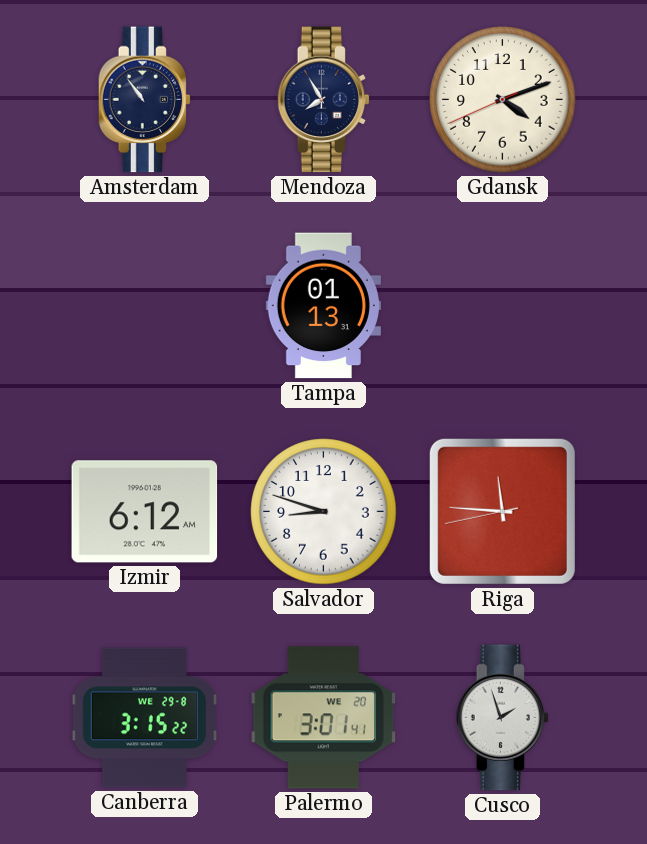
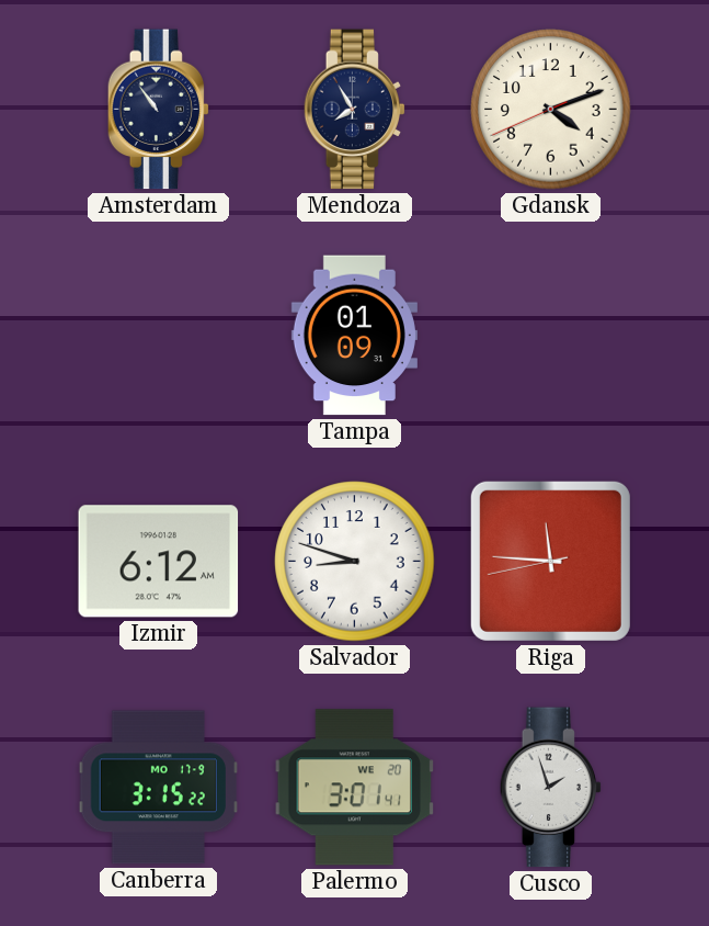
Tampa: 01:13 -> 01:09 (354, 336)
Canberra date: WE 29-8 -> MO 17-9 (159, 788)
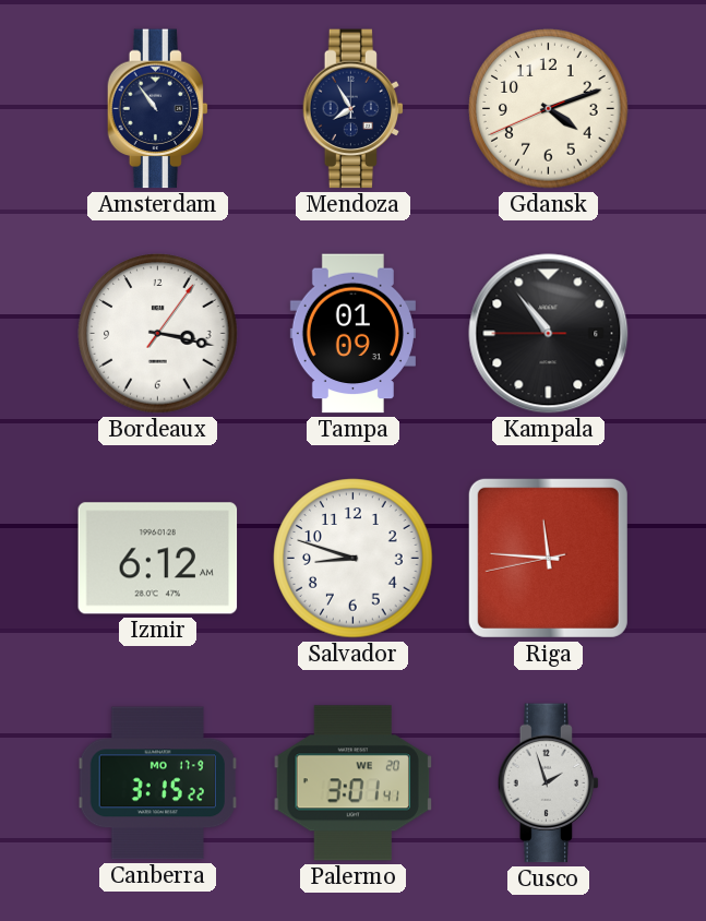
Bordeaux: none -> 3:17 (158, 334)
Kampala: none -> 10:53 (549, 334)
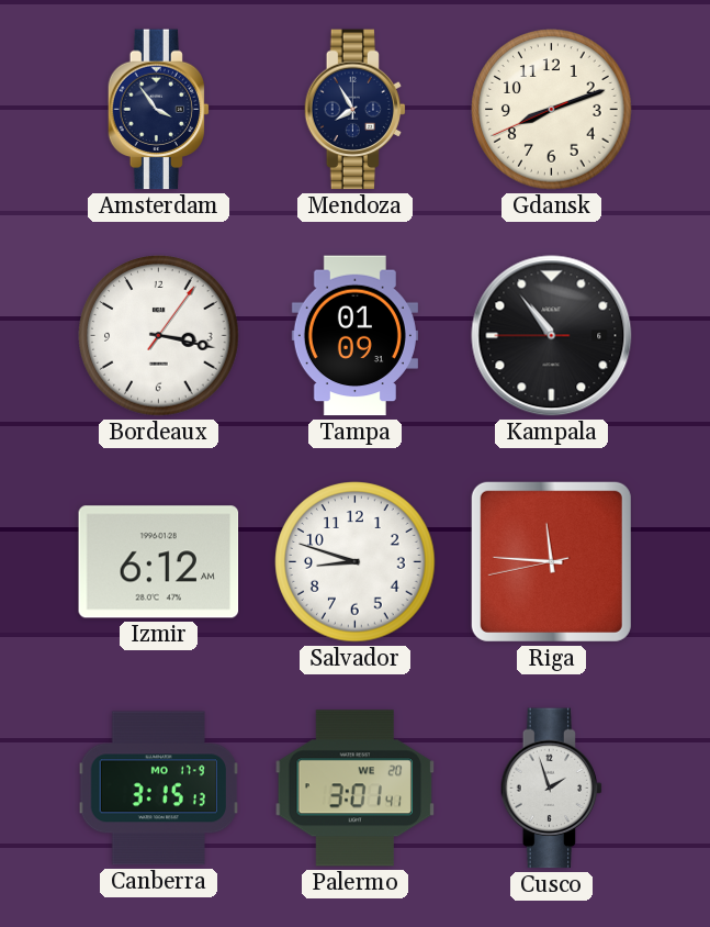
Amsterdam: 10:54 -> 3:54 (159, 110)
Gdansk: 4:11 -> 8:11 (552, 110)
Canberra: 3:15:22 -> 3:15:13 (159, 789)
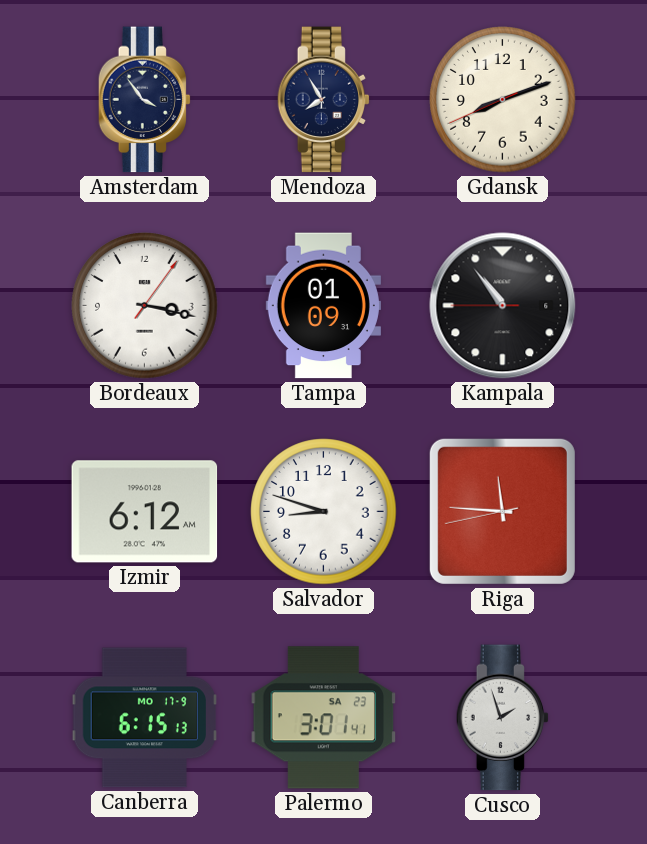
Canberra: 3:15 -> 6:15 (145, 718)
Palermo date: WE 20 -> SA 23 (324, 718)
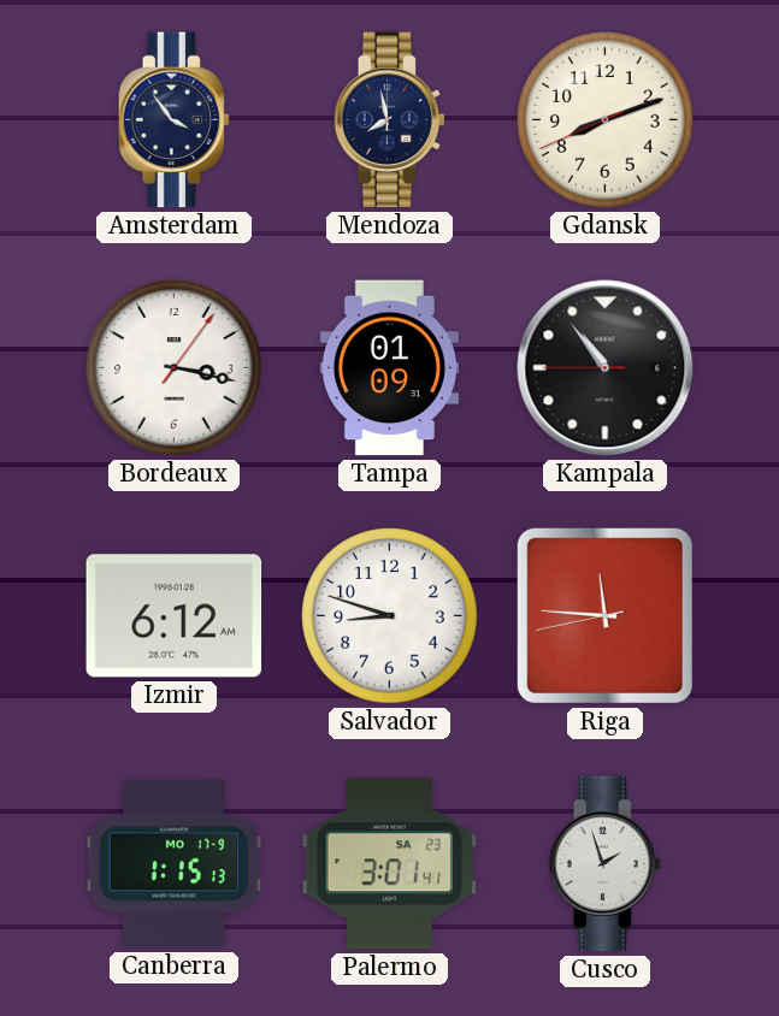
Mendoza: 7:55 -> 7:58 (390, 120)
Canberra: 6:15 -> 1:15 (175, 864)
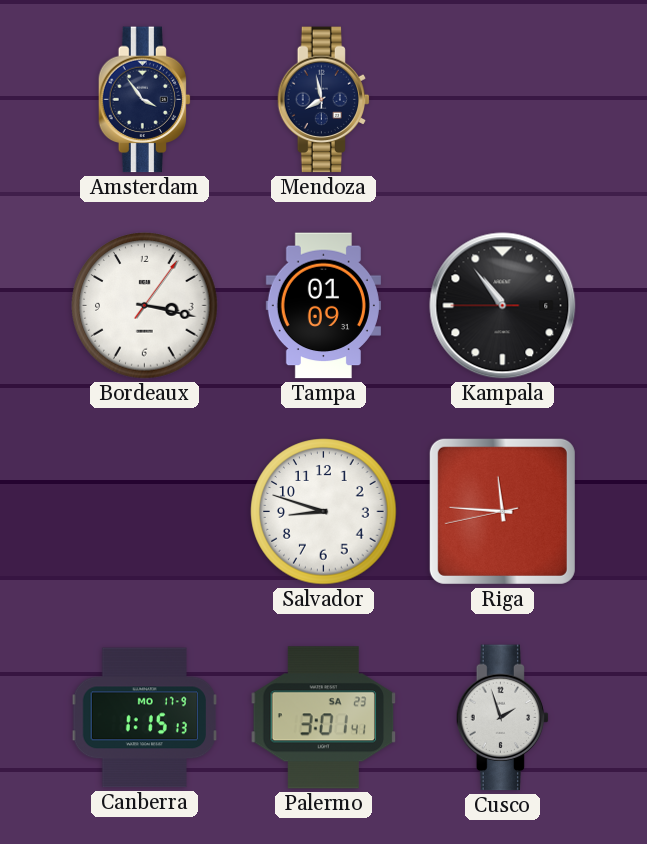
Gdansk: 8:11 -> none (606, 120)
Izmir: 6:12 -> none (175, 616)
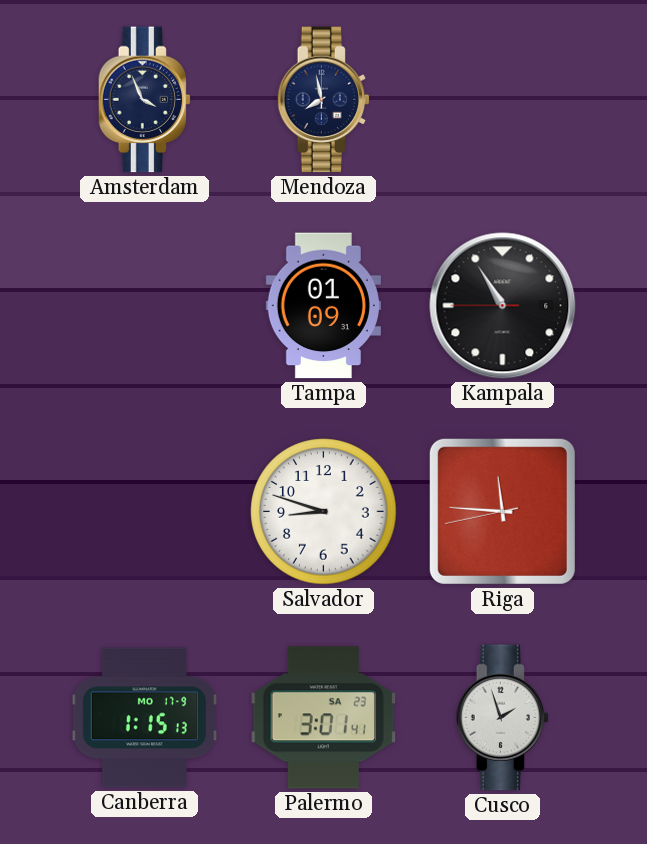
Amsterdam: 3:54 -> 3:56 (145, 100)
Bordeaux: 3:17 -> none (145, 306)
Kampala: 10:53 -> 10:54 (503, 306)
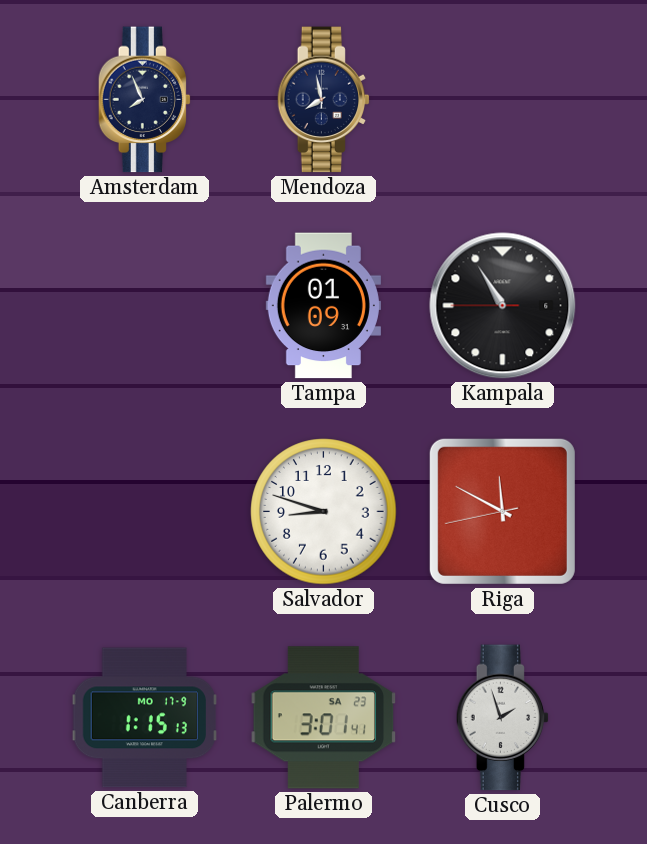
Amsterdam: 3:56 -> 7:56 (145, 100)
Riga: 11:45 -> 11:49 (502, 511)
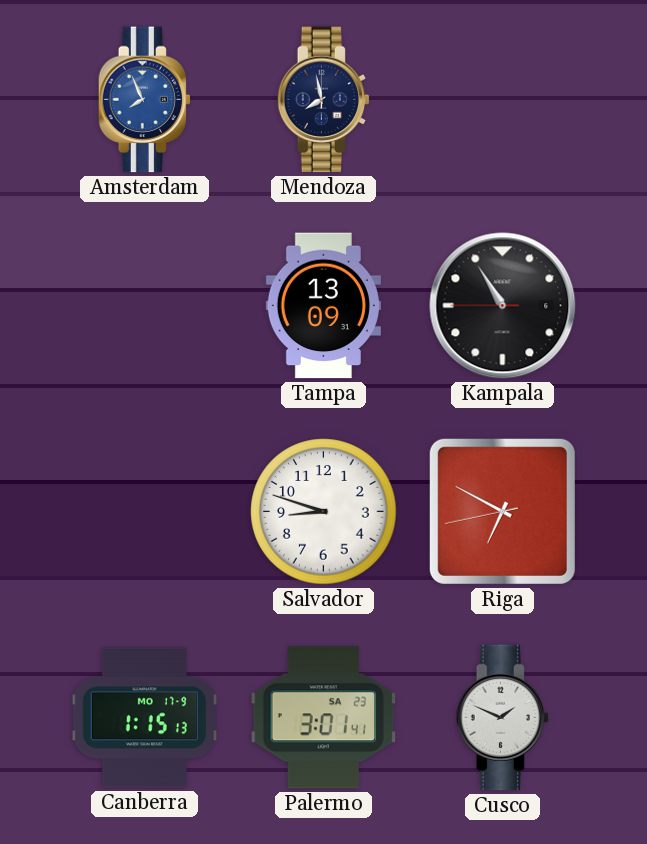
Amsterdam dial: navy -> blue (145, 100)
Tampa: 01:09 -> 13:09 (323, 306)
Riga: 11:49 -> 6:49 (502, 511)
Cusco: 1:57 -> 1:49 (503, 718)
